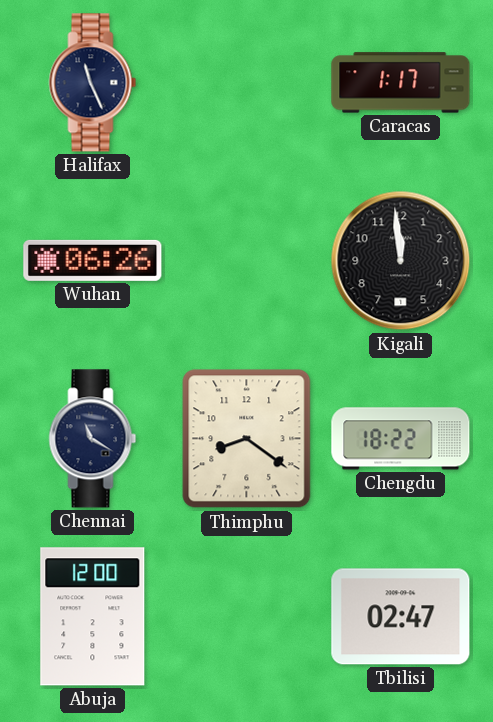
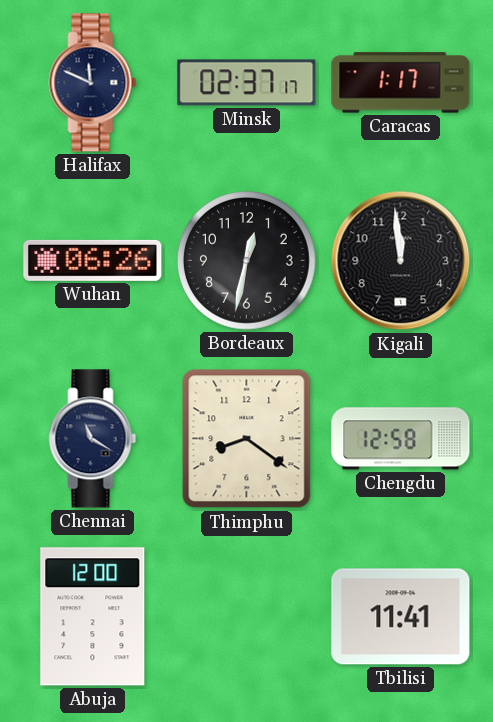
Halifax: 11:26 -> 11:49 (93, 83)
Minsk: none -> 02:37 (247, 83)
Bordeaux: none -> 12:32 (247, 261)
Chengdu: 18:22 -> 12:58 (401, 439)
Tbilisi: 02:47 -> 11:41 (401, 617)
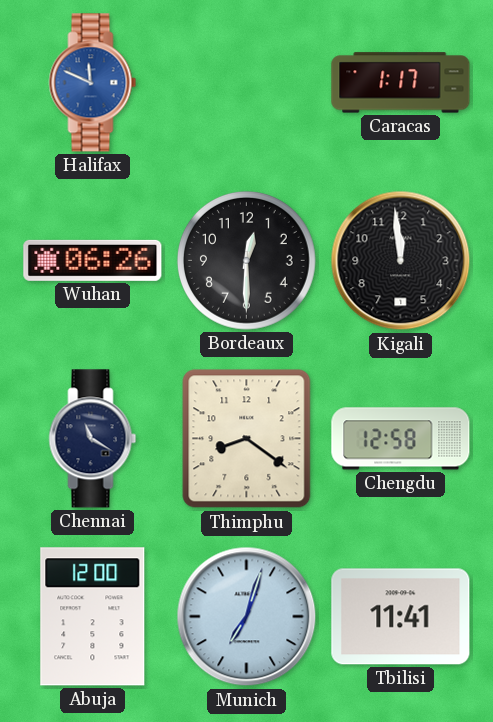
Halifax dial: navy -> blue (93, 83)
Minsk: 02:37 -> none (247, 83)
Bordeaux: 12:32 -> 12:30 (247, 261)
Munich: none -> 7:03 (247, 617)
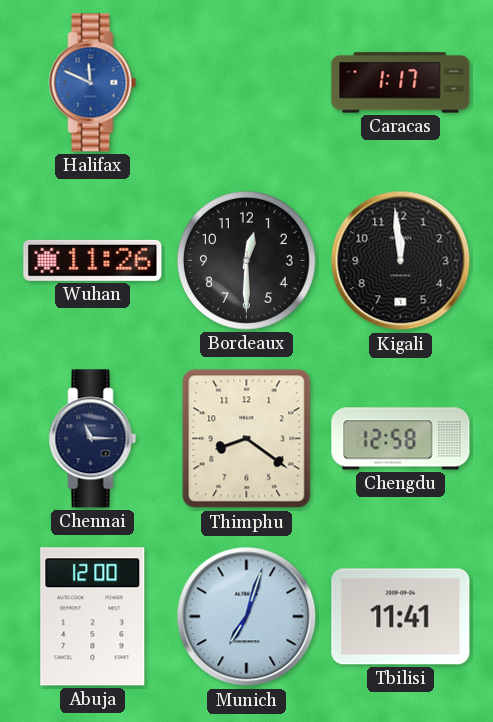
Wuhan: 06:26 -> 11:26 (93, 260)
Chennai: 11:20 -> 11:15 (93, 439)
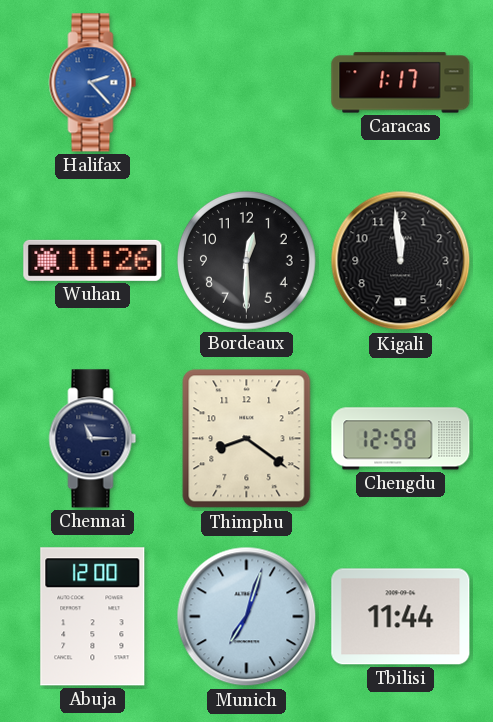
Halifax: 11:49 -> 2:23 (93, 83)
Tbilisi: 11:41 -> 11:44 (401, 617)
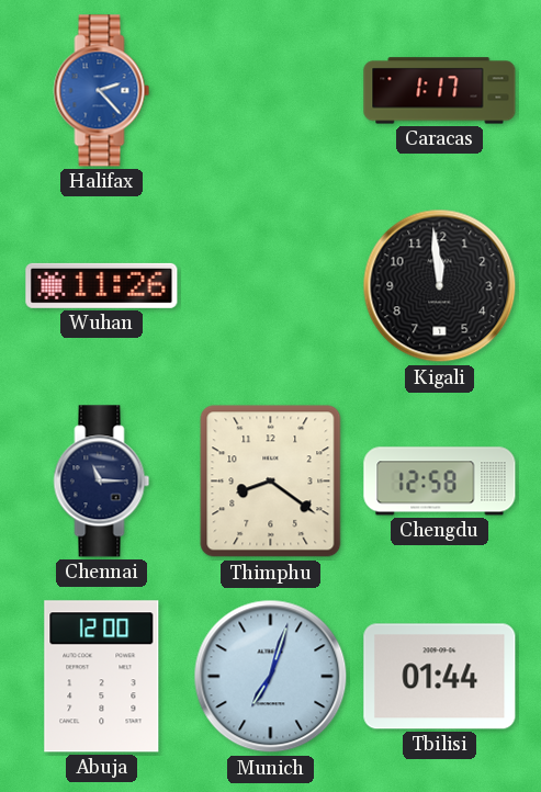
Bordeaux: 12:30 -> none (247, 261)
Tbilisi: 11:44 -> 01:44 (440, 677)
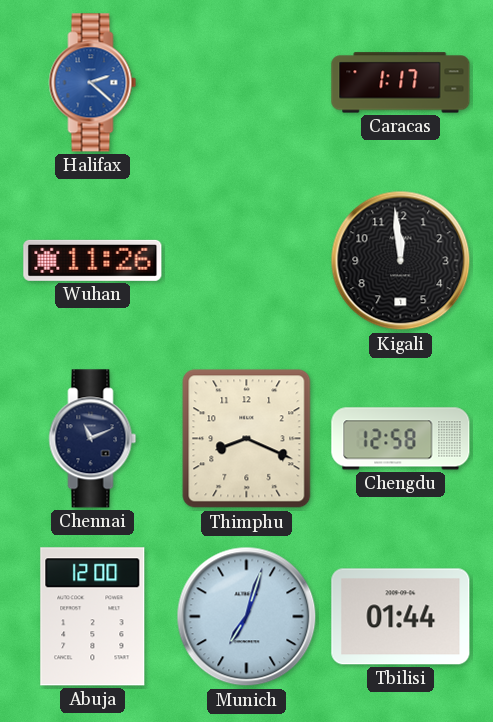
Halifax: 2:23 -> 2:22 (93, 83)
Chennai: 11:15 -> 11:11 (93, 439)
Thimphu: 8:21 -> 8:19 (247, 439)
